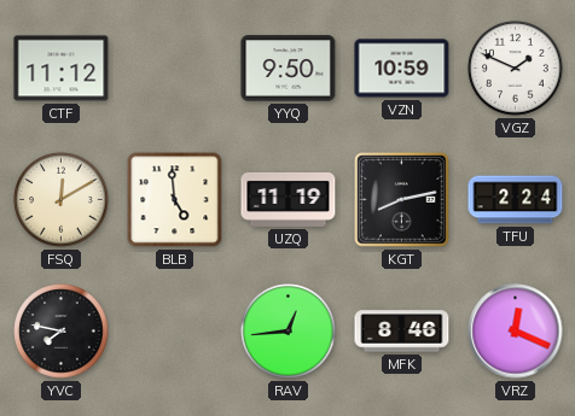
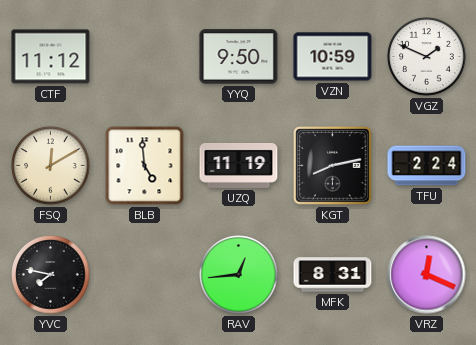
MFK: 8:46 -> 8:31 (333, 275)
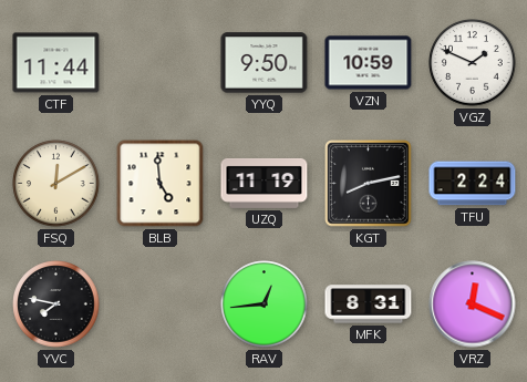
CTF: 11:12 -> 11:44 (56, 63)
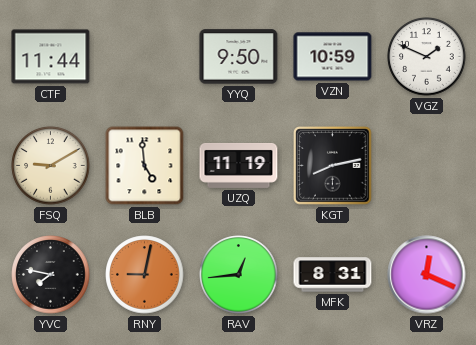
FSQ: 12:10 -> 9:10 (51, 166)
TFU: 2:24 -> none (473, 184)
RNY: none -> 9:02 (145, 275)
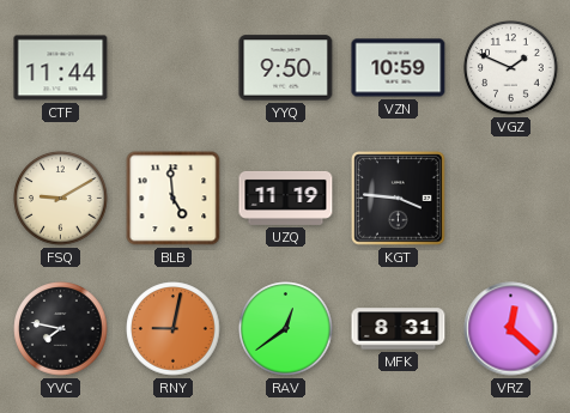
KGT: 8:13 -> 3:46 (399, 199)
RAV: 12:44 -> 12:39 (286, 329)
VRZ: 12:19 -> 12:22 (511, 329)
